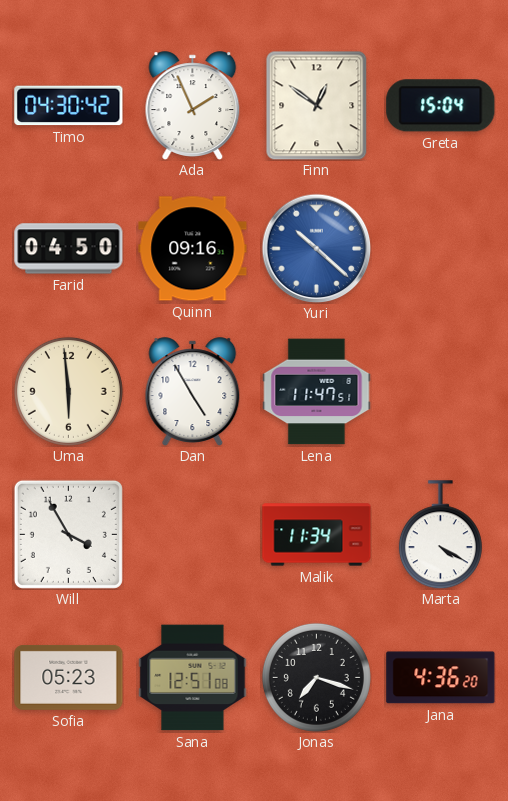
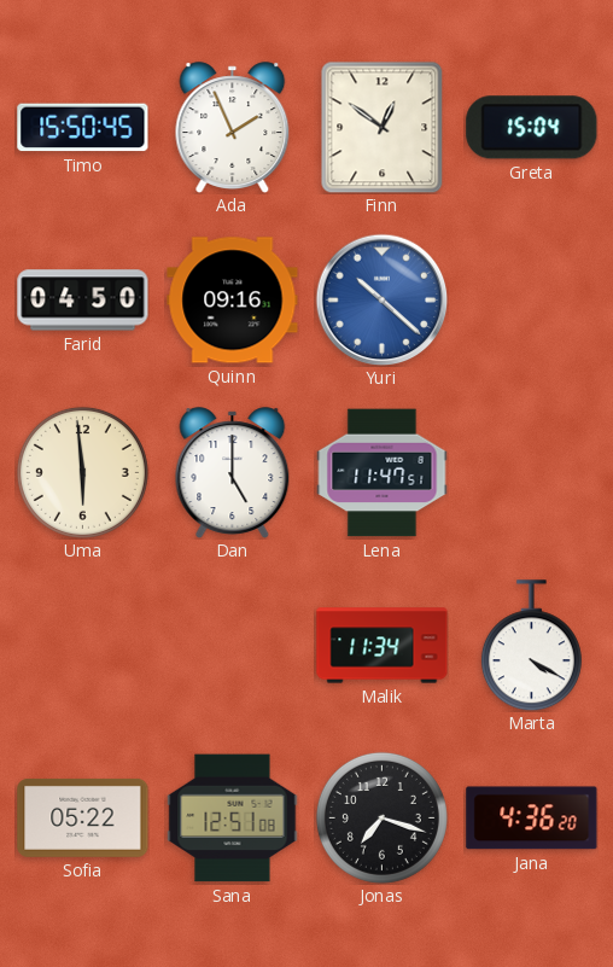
Timo: 04:30 -> 15:50 (83, 128)
Dan: 4:55 -> 5:00 (233, 473)
Will: 3:55 -> none (68, 534)
Sofia: 05:23 -> 05:22 (83, 817)
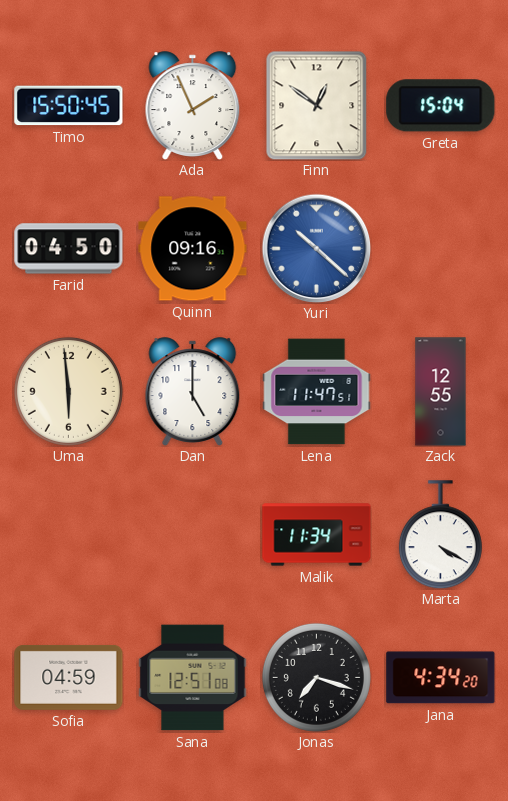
Zack: none -> 12:55 (441, 392)
Sofia: 05:22 -> 04:59 (69, 677)
Jana: 4:36 -> 4:34 (441, 678)
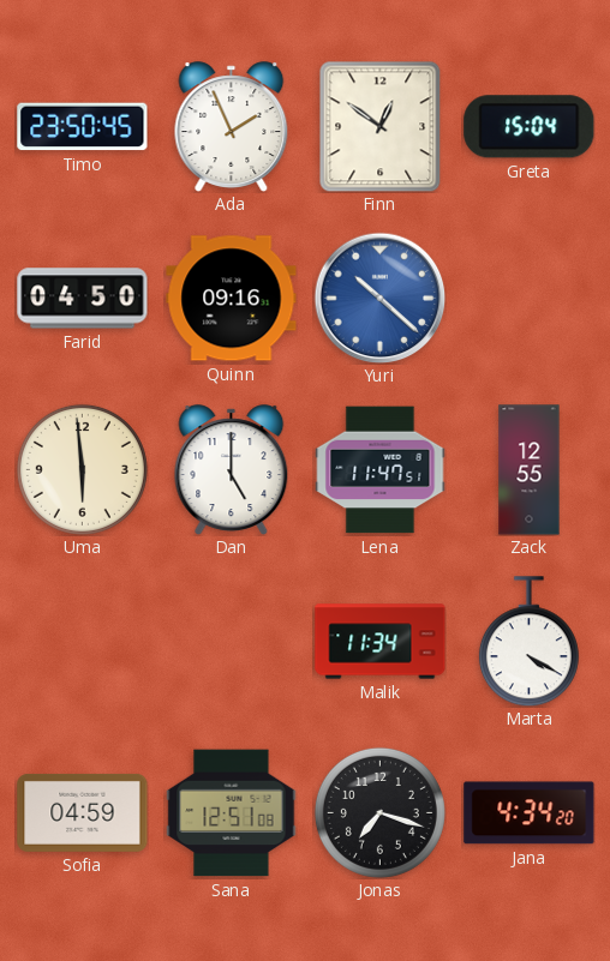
Timo: 15:50 -> 23:50 (83, 127)
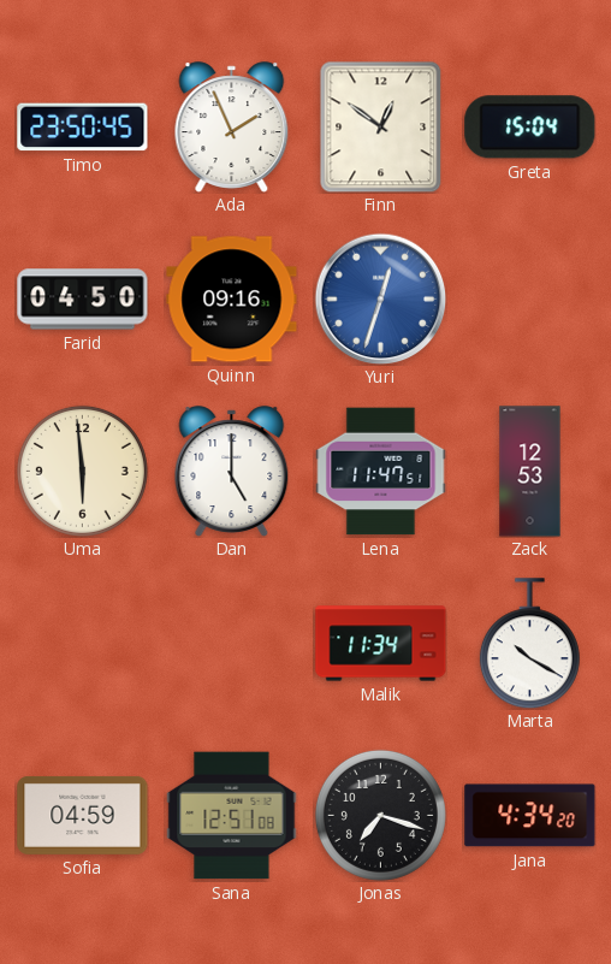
Yuri: 10:22 -> 12:33 (380, 298)
Zack: 12:55 -> 12:53 (530, 472)
Marta: 4:20 -> 10:20 (529, 644)
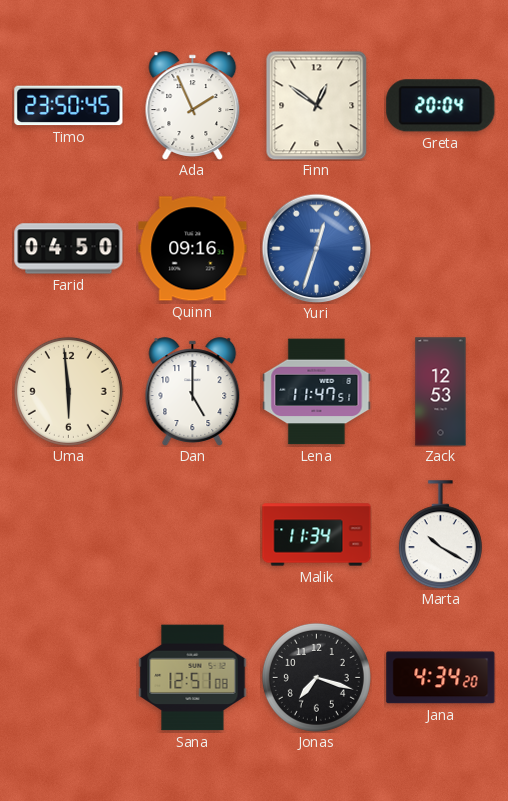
Greta: 15:04 -> 20:04 (441, 106)
Sofia: 04:59 -> none (83, 815)
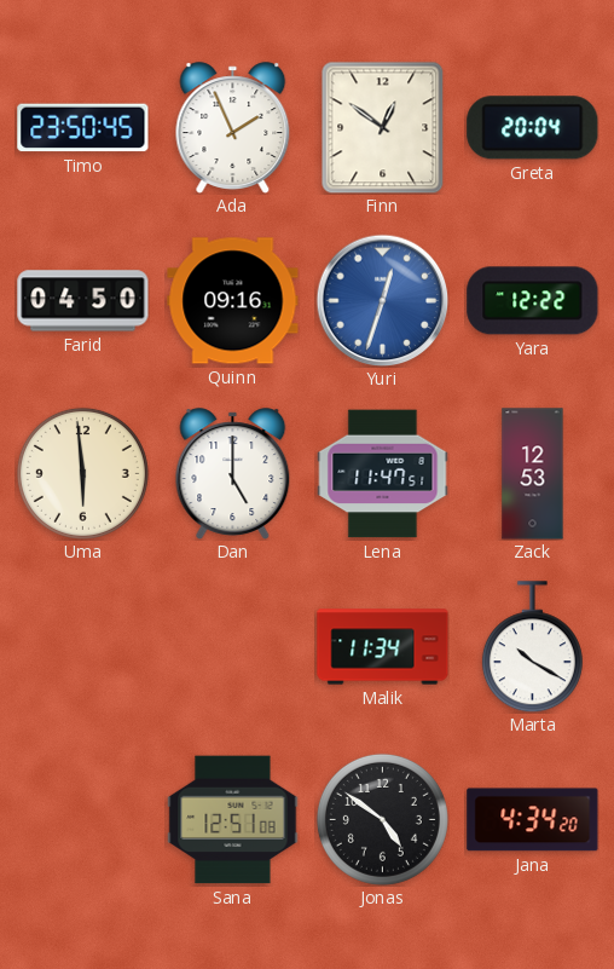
Yara: none -> 12:22 (533, 301)
Jonas: 7:18 -> 4:51 (382, 819)
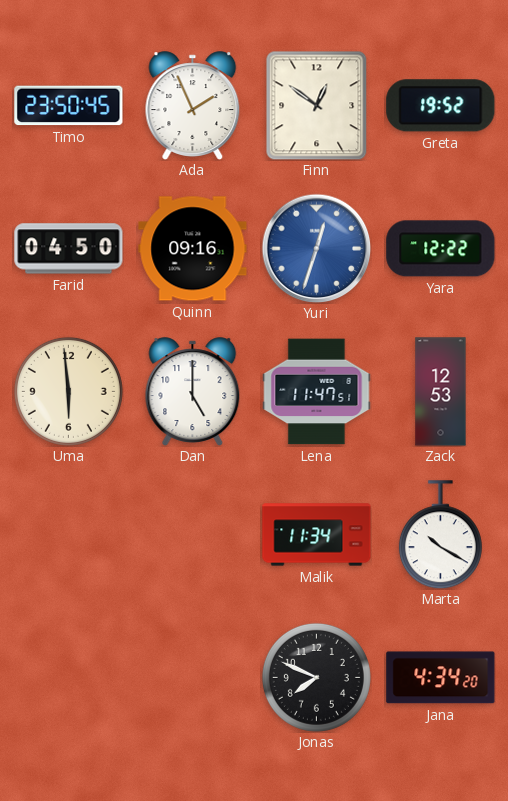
Greta: 20:04 -> 19:52 (441, 106)
Sana: 12:51 -> none (233, 820)
Jonas: 4:51 -> 7:49 (316, 677)
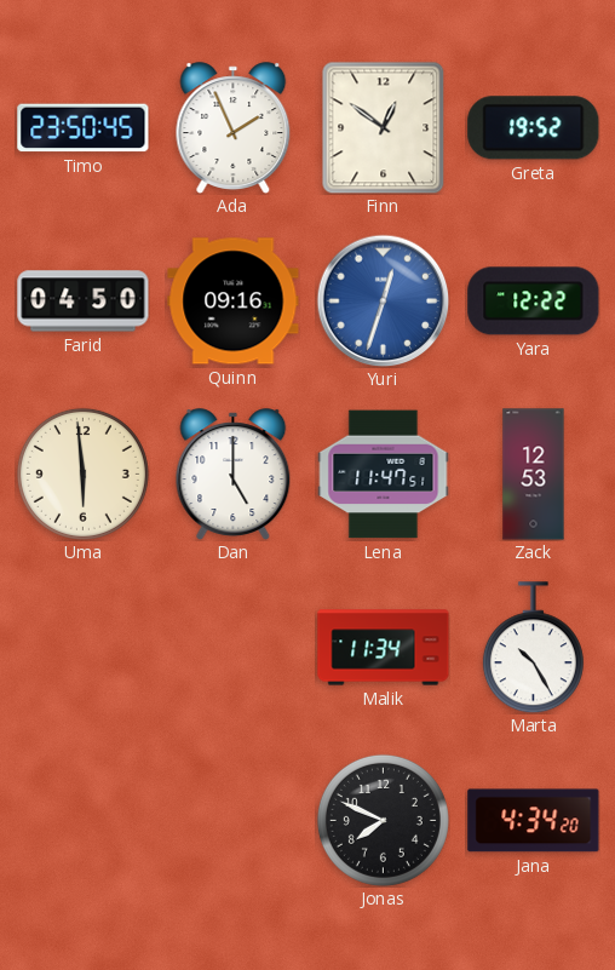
Marta: 10:20 -> 10:25 (533, 648)
